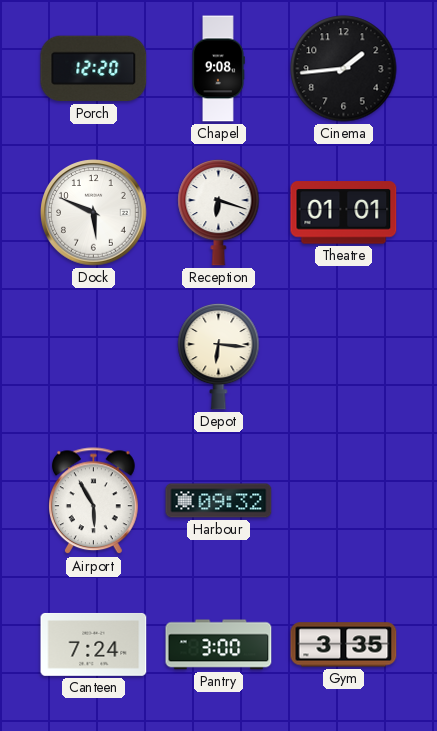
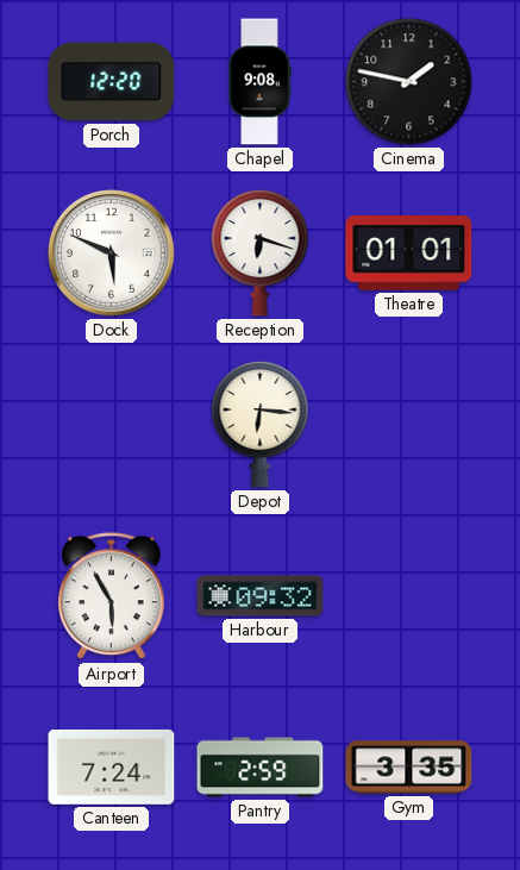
Cinema: 1:44 -> 1:47 (409, 82)
Pantry: 3:00 -> 2:59 (261, 768)
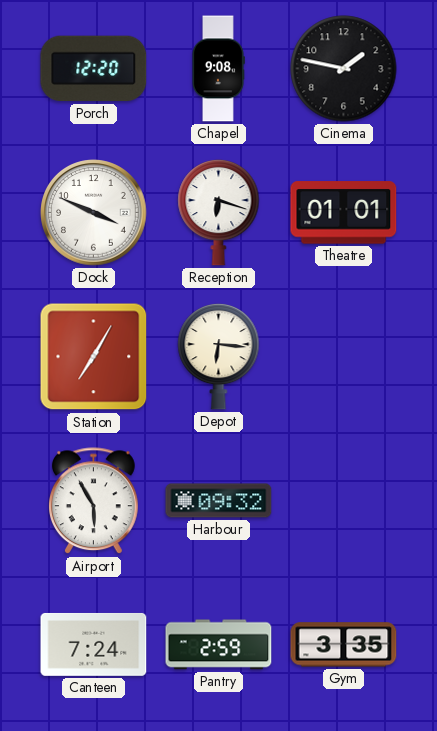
Dock: 5:49 -> 3:49 (94, 213)
Station: none -> 7:05 (94, 357)
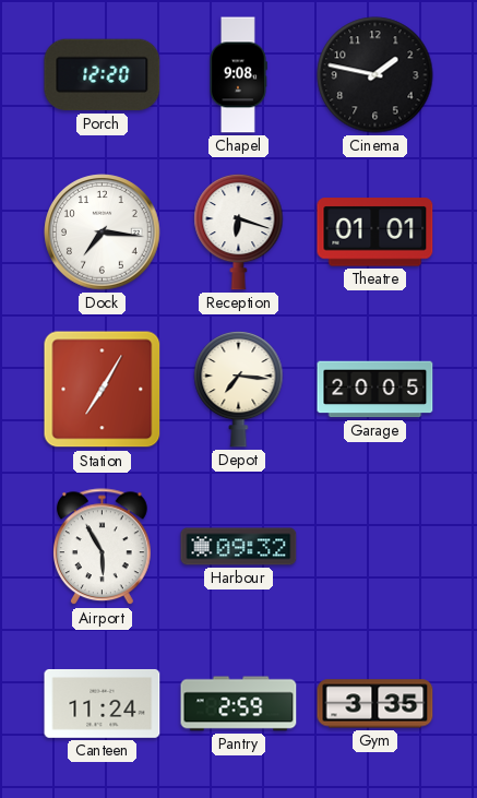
Dock: 3:49 -> 7:16 (103, 233)
Depot: 6:16 -> 7:16 (239, 389)
Garage: none -> 20:05 (375, 390)
Canteen: 7:24 -> 11:24 (103, 703)
